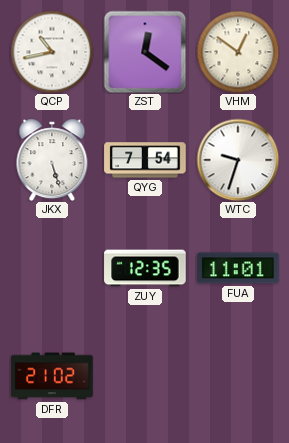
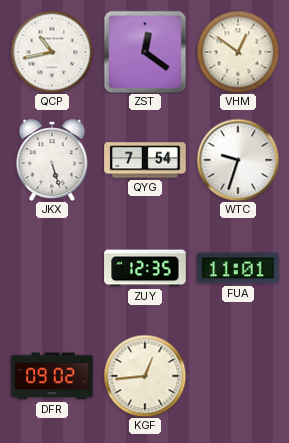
DFR: 21:02 -> 09:02 (52, 376)
KGF: none -> 12:44 (145, 376)
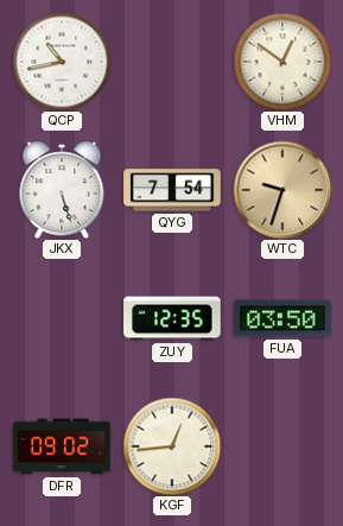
ZST: 12:21 -> none (145, 52)
WTC dial: white -> champagne (282, 190)
FUA: 11:01 -> 03:50 (282, 318)
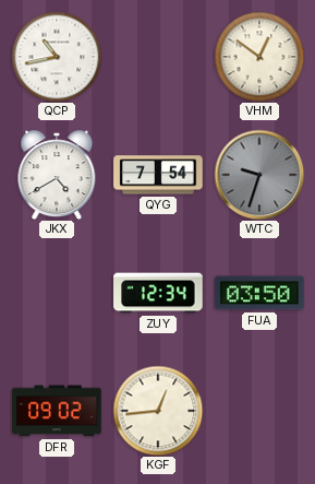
JKX: 5:27 -> 4:40 (57, 175)
WTC dial: champagne -> grey (259, 175)
ZUY: 12:35 -> 12:34 (158, 293)
